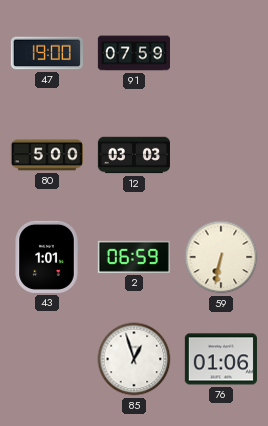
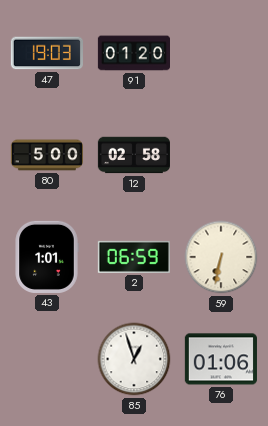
47: 19:00 -> 19:03 (47, 53)
91: 07:59 -> 01:20 (133, 53)
12: 03:03 -> 02:58 (133, 155)
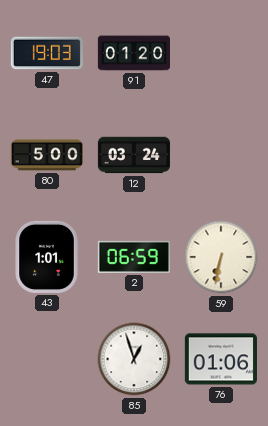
12: 02:58 -> 03:24 (133, 155)
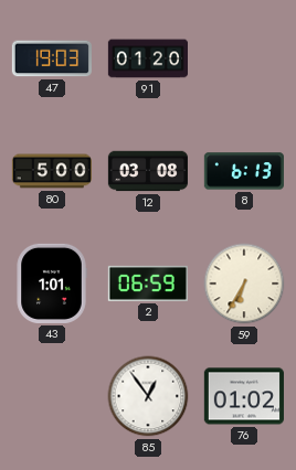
12: 03:24 -> 03:08 (147, 171)
8: none -> 6:13 (244, 171)
59: 6:32 -> 6:35 (244, 284)
85: 12:57 -> 12:54 (148, 396)
76: 01:06 -> 01:02 (244, 396)
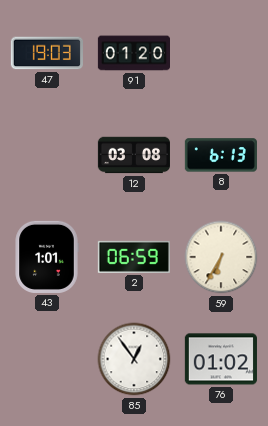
80: 5:00 -> none (52, 171)
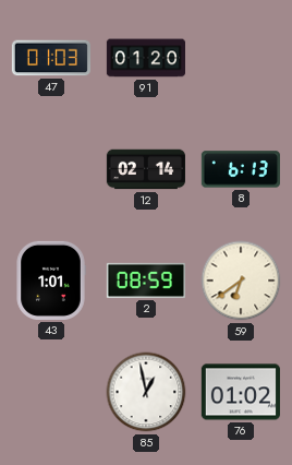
47: 19:03 -> 01:03 (51, 58)
12: 03:08 -> 02:14 (145, 169)
2: 06:59 -> 08:59 (146, 281)
59: 6:35 -> 6:39 (241, 281)
85: 12:54 -> 12:58 (146, 392)
